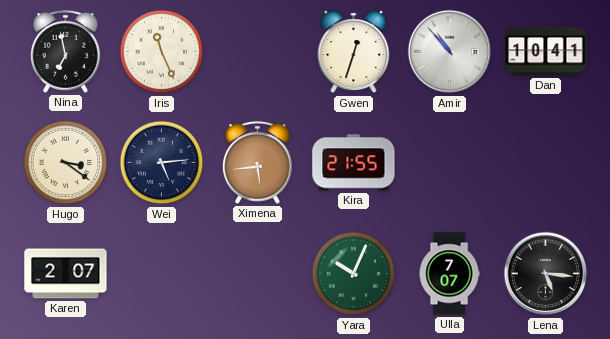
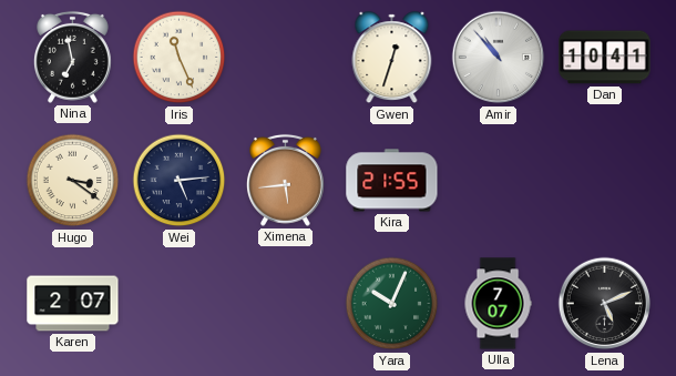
Lena: 5:16 -> 5:11 (605, 304)
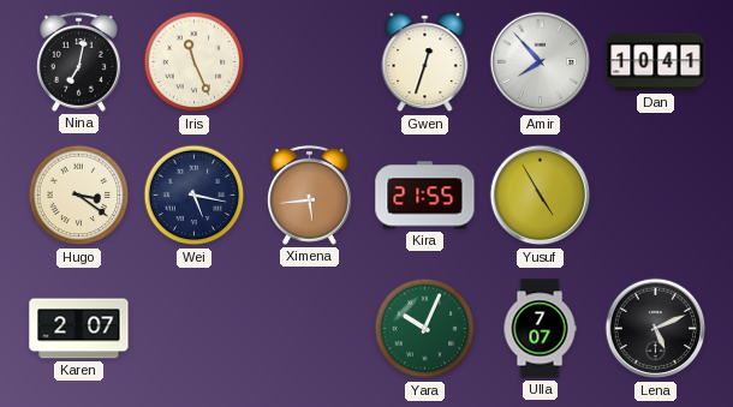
Nina: 6:58 -> 7:02 (78, 61)
Amir: 10:53 -> 7:53 (541, 62)
Wei: 5:14 -> 5:17 (195, 196)
Yusuf: none -> 4:55 (541, 196)
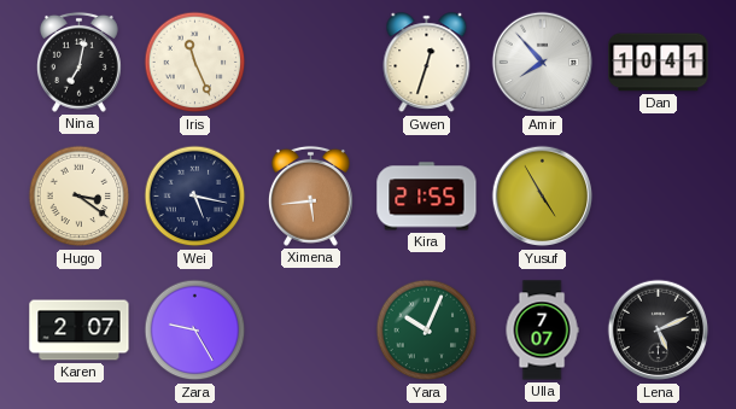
Zara: none -> 9:25 (195, 331)
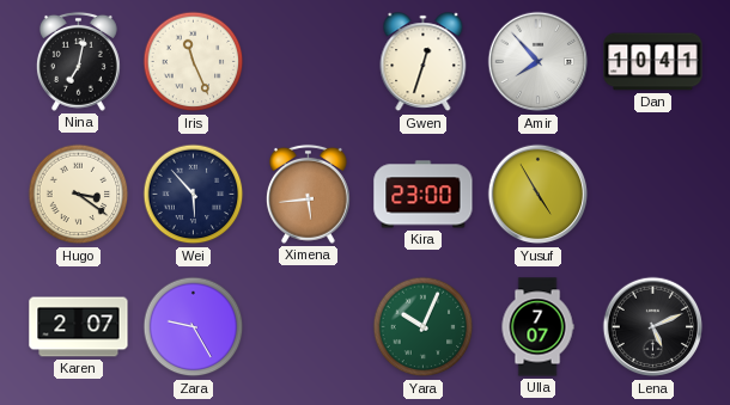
Wei: 5:17 -> 5:53 (194, 195)
Kira: 21:55 -> 23:00 (424, 195)
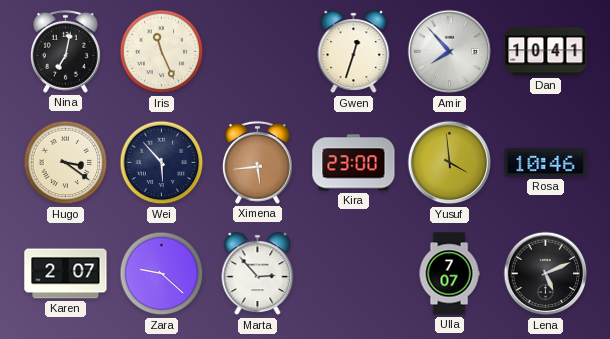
Yusuf: 4:55 -> 3:59 (450, 163)
Rosa: none -> 10:46 (546, 162)
Zara: 9:25 -> 9:22 (162, 274)
Marta: none -> 2:53 (258, 274)
Yara: 10:04 -> none (424, 327)
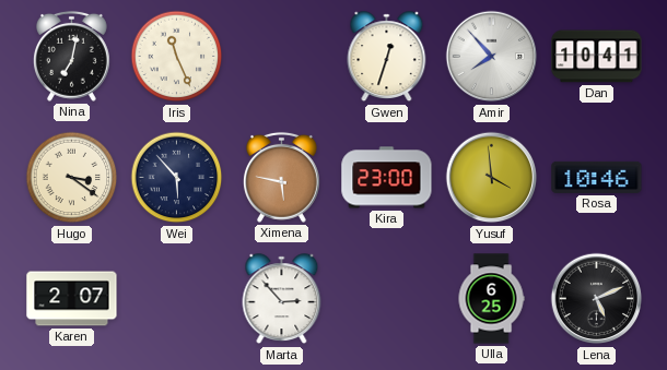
Ximena: 5:44 -> 5:47 (281, 177)
Zara: 9:22 -> none (162, 274)
Ulla: 7:07 -> 6:25 (491, 299)
